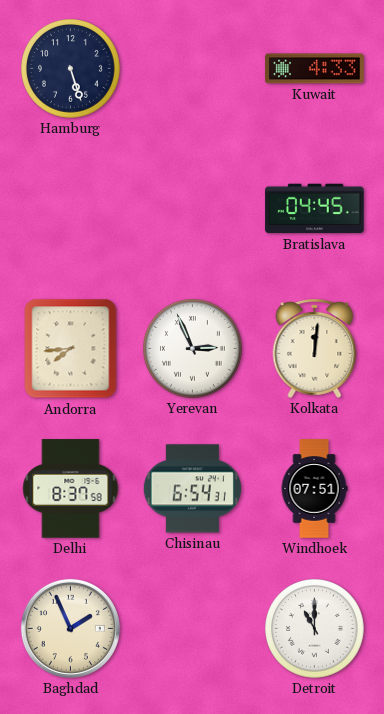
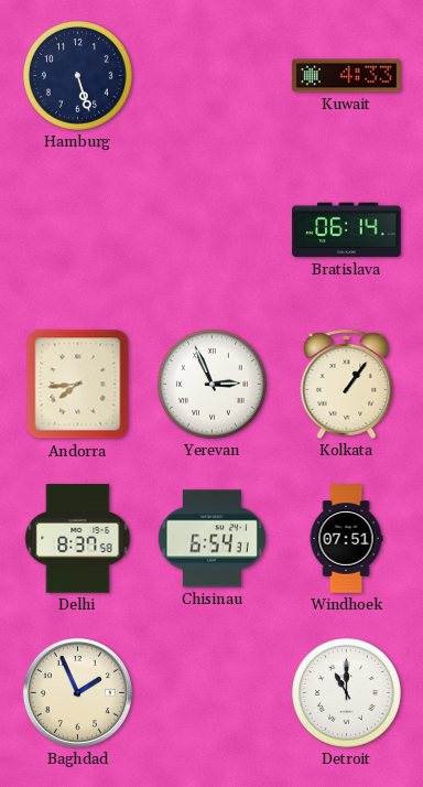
Bratislava: 04:45 -> 06:14 (347, 230)
Kolkata: 12:01 -> 1:06 (347, 384)
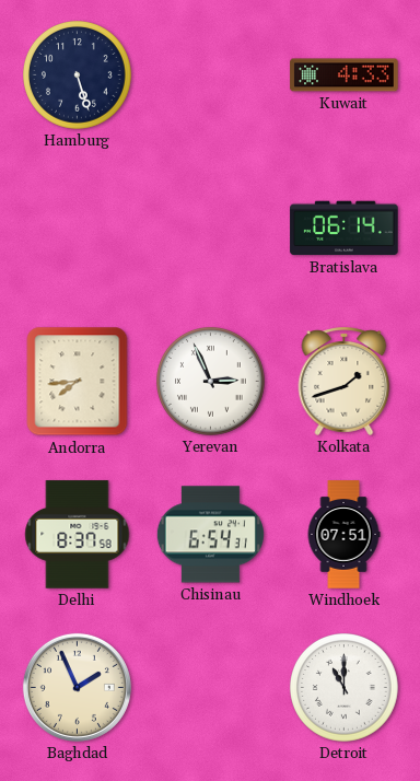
Kolkata: 1:06 -> 1:42 (345, 381)
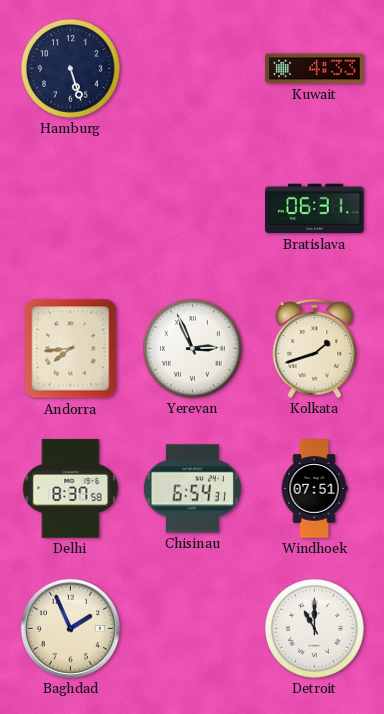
Bratislava: 06:14 -> 06:31 (315, 209)
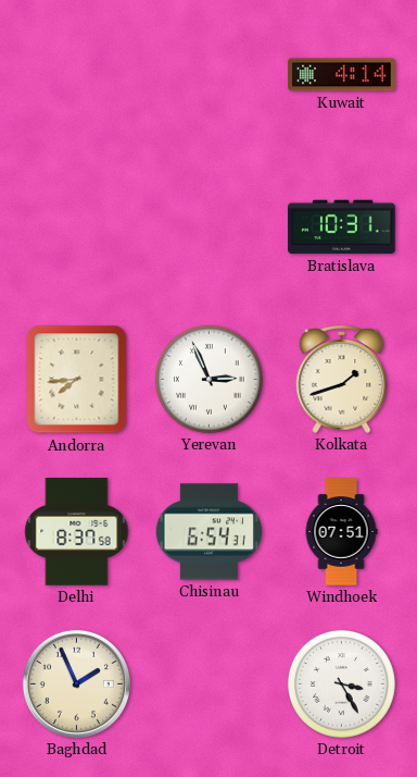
Hamburg: 5:27 -> none (71, 69)
Kuwait: 4:33 -> 4:14 (342, 75)
Bratislava: 06:31 -> 10:31 (342, 227)
Detroit: 11:00 -> 3:25 (342, 684)
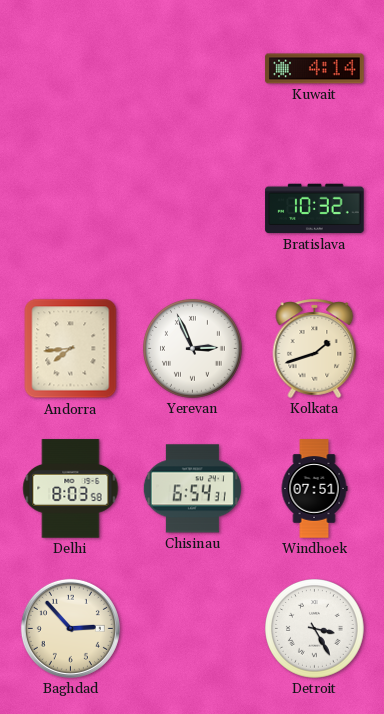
Bratislava: 10:31 -> 10:32 (315, 209)
Delhi: 8:37 -> 8:03 (71, 489)
Baghdad: 1:56 -> 2:53 (70, 628)
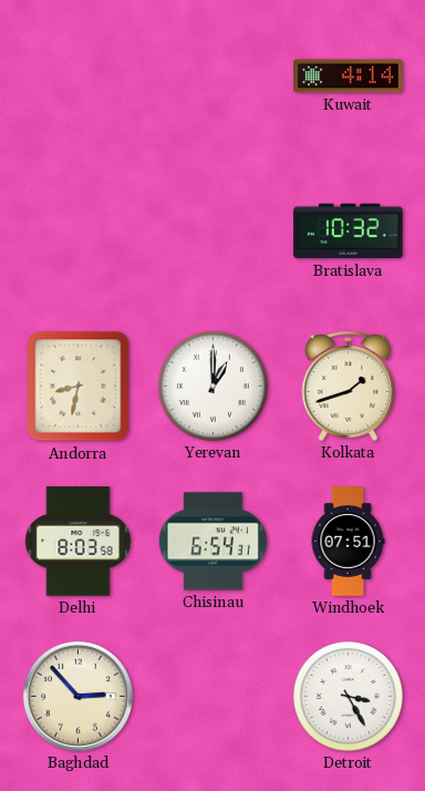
Andorra: 7:44 -> 8:32 (79, 387)
Yerevan: 2:56 -> 1:00 (214, 387)
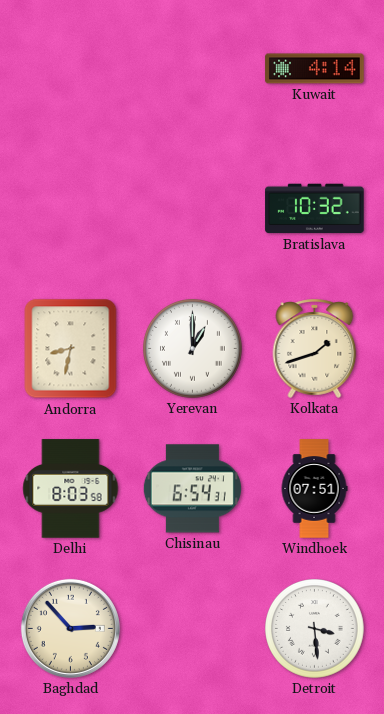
Detroit: 3:25 -> 3:29 (315, 629)
